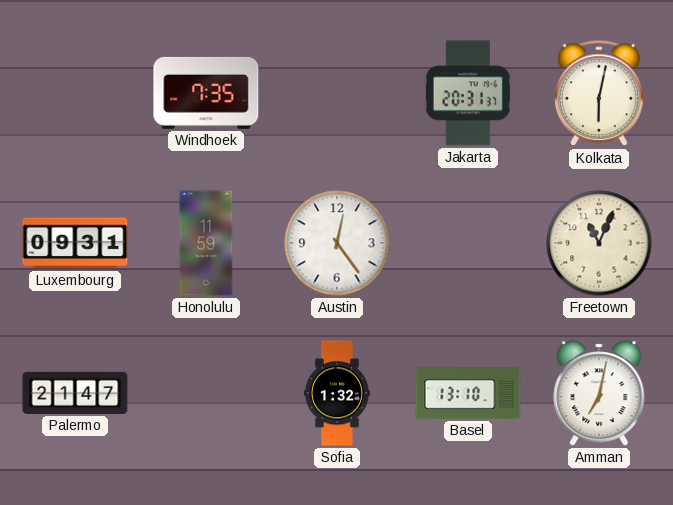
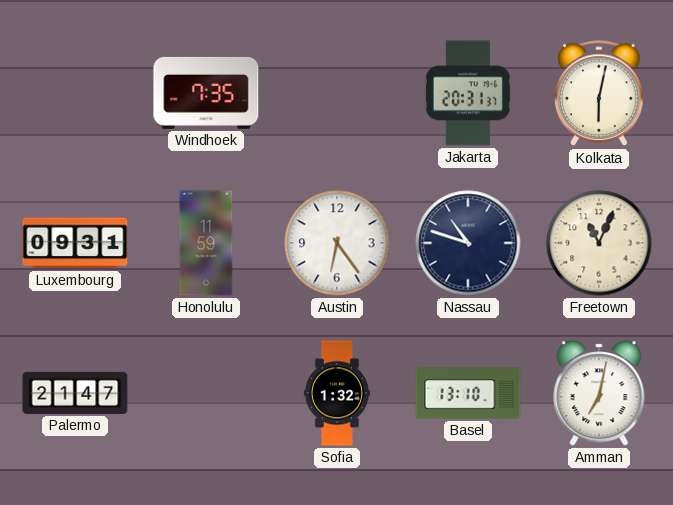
Austin: 12:24 -> 6:24 (337, 243)
Nassau: none -> 10:48 (468, 243)
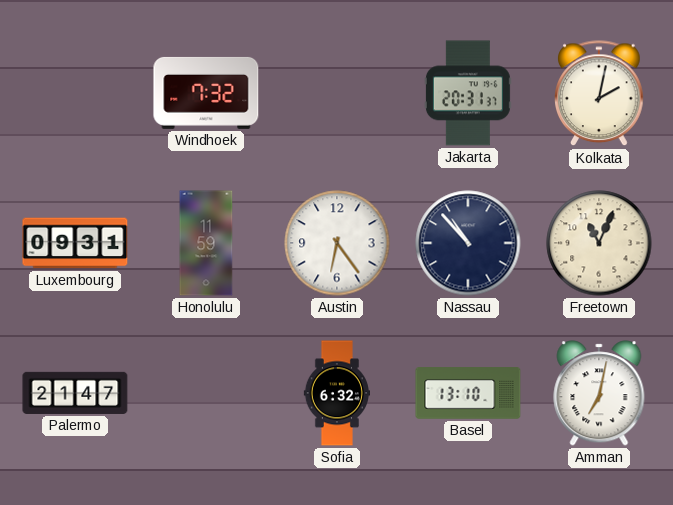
Windhoek: 7:35 -> 7:32 (206, 93)
Kolkata: 6:02 -> 2:02 (600, 94)
Nassau: 10:48 -> 10:53 (468, 243)
Sofia: 1:32 -> 6:32 (336, 393)
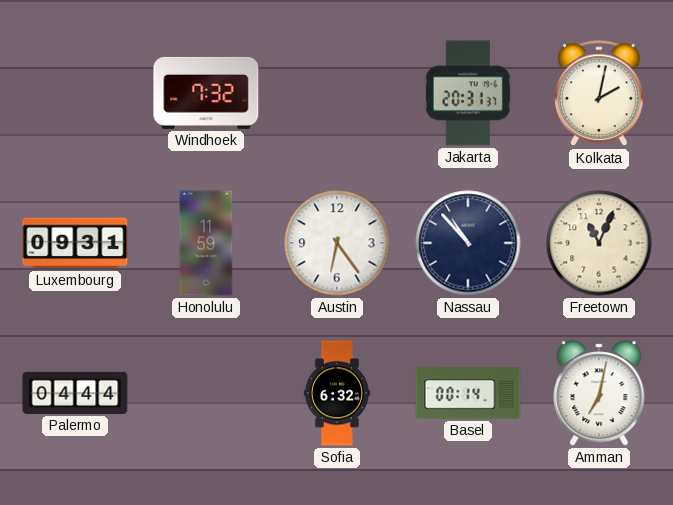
Palermo: 21:47 -> 04:44 (75, 393)
Basel: 13:10 -> 00:14 (468, 393)
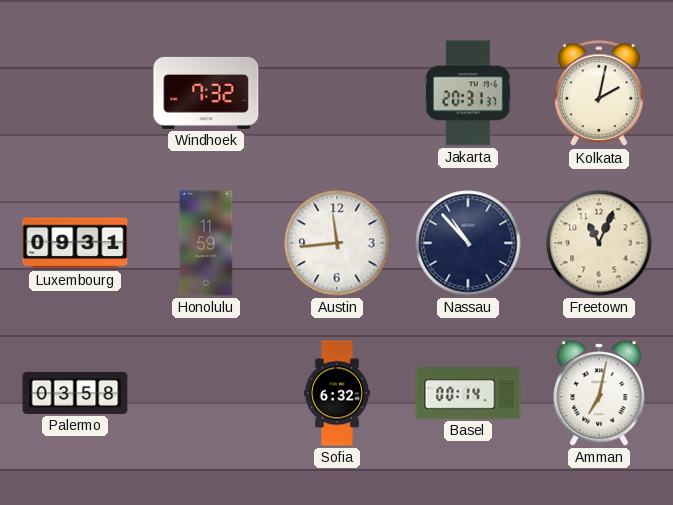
Austin: 6:24 -> 11:44 (337, 243)
Palermo: 04:44 -> 03:58 (75, 393)
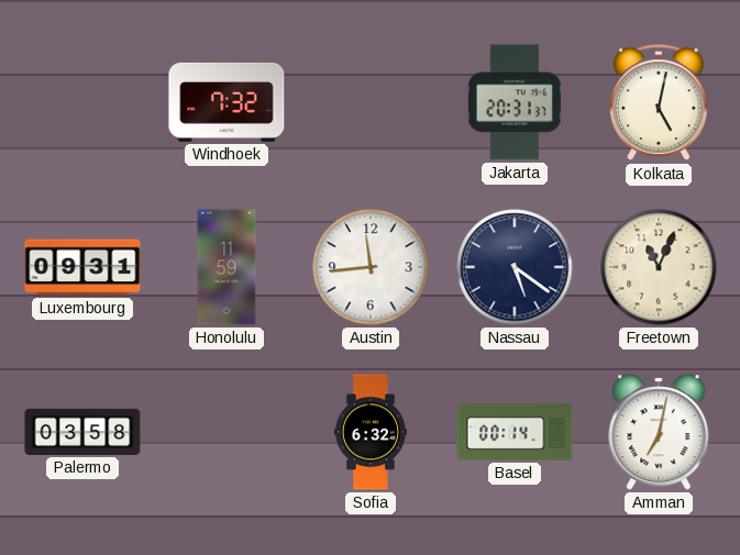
Kolkata: 2:02 -> 5:02 (660, 103)
Nassau: 10:53 -> 5:21 (515, 267)
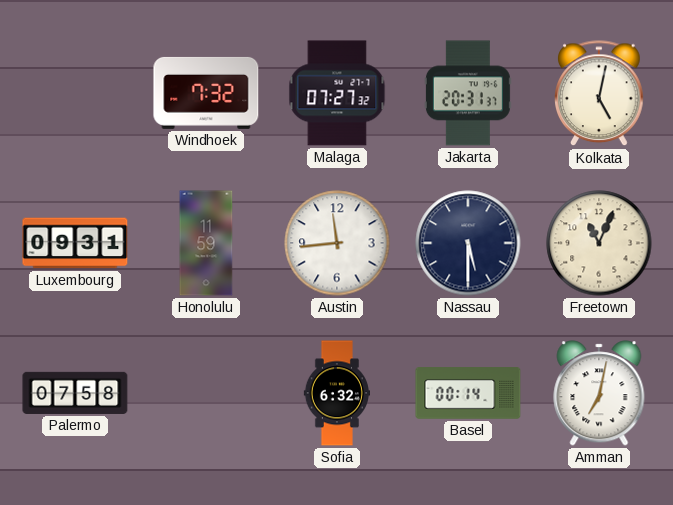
Malaga: none -> 07:27 (337, 93)
Nassau: 5:21 -> 5:30 (468, 243)
Palermo: 03:58 -> 07:58 (75, 393)
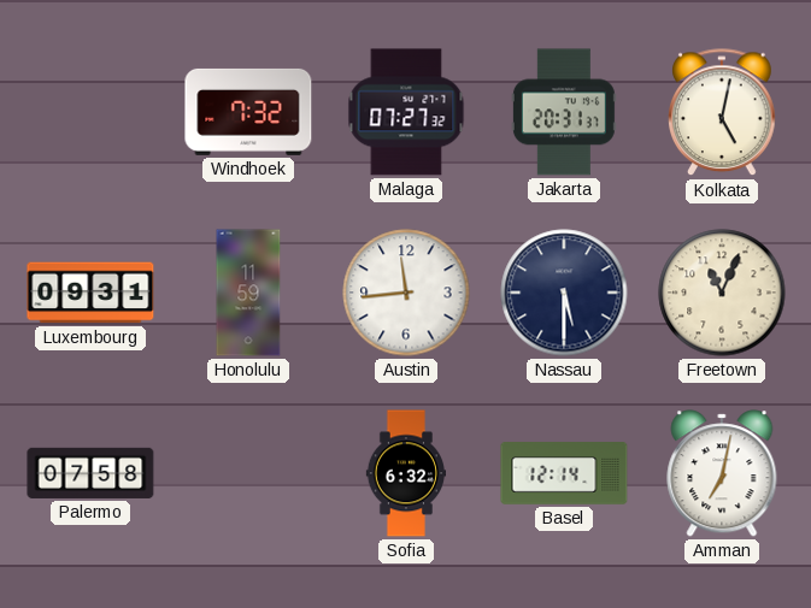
Basel: 00:14 -> 12:14 (564, 473)
